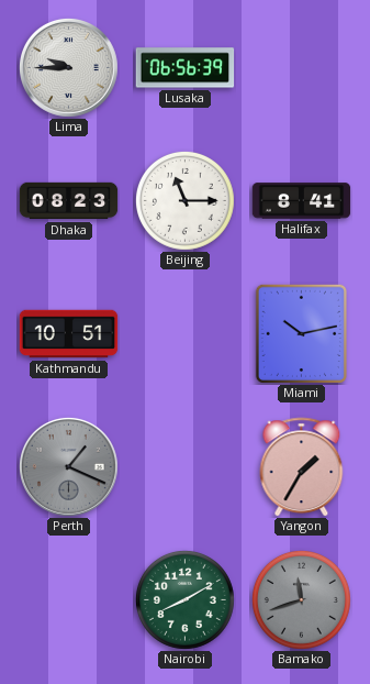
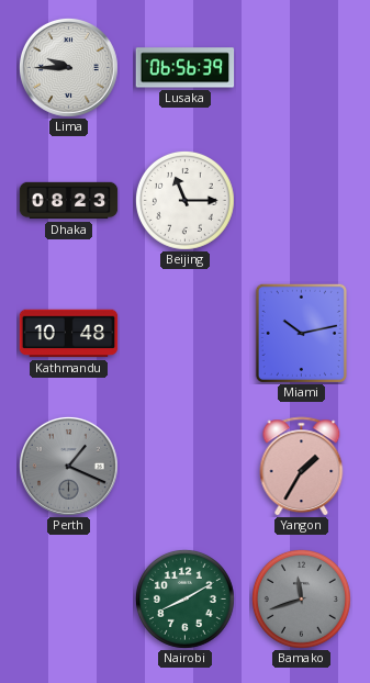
Halifax: 8:41 -> none (302, 201)
Kathmandu: 10:51 -> 10:48 (69, 334)
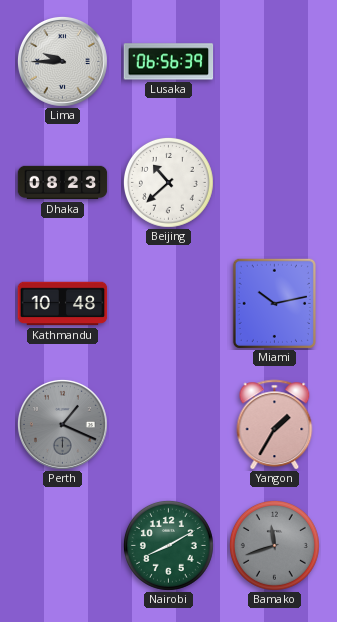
Beijing: 11:15 -> 10:38 (168, 182)
